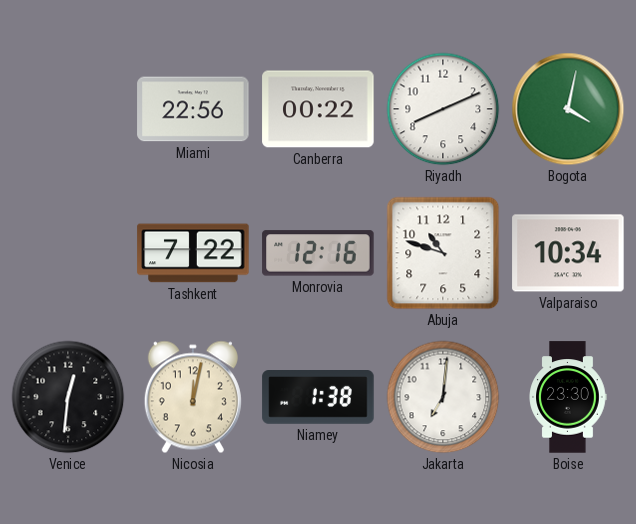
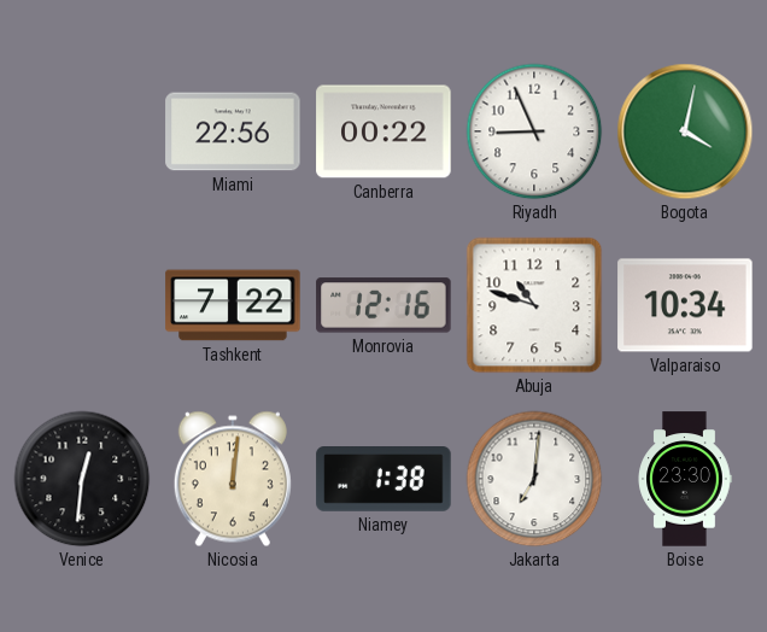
Riyadh: 8:11 -> 8:56 (534, 131)
Nicosia: 12:02 -> 12:01 (233, 479)
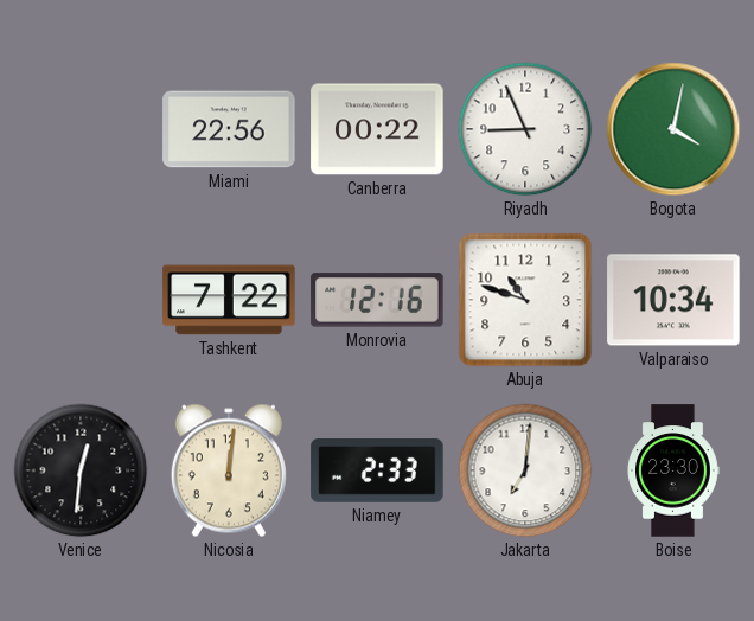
Niamey: 1:38 -> 2:33 (377, 472)
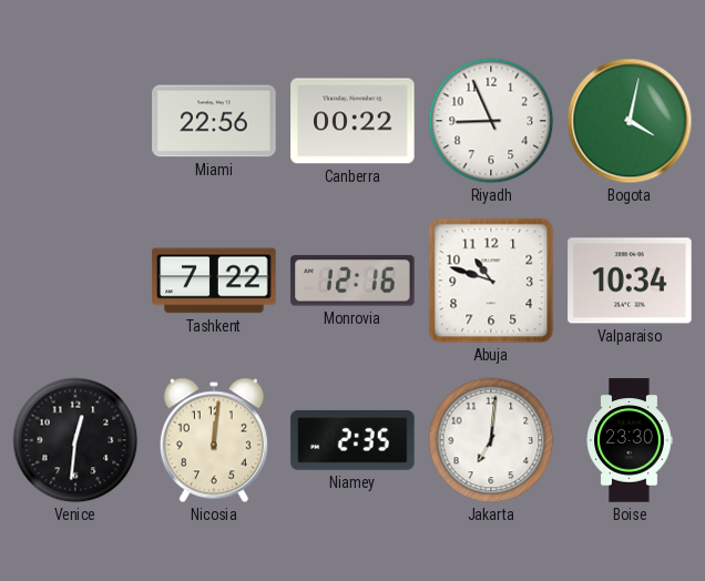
Niamey: 2:33 -> 2:35 (352, 441)
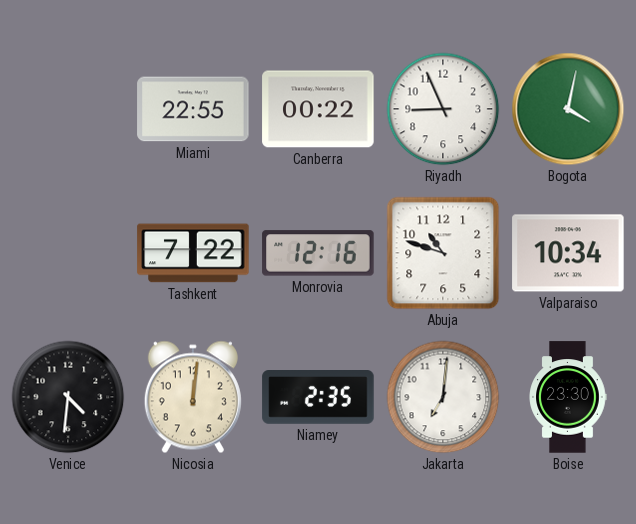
Miami: 22:56 -> 22:55 (193, 109)
Venice: 12:31 -> 4:31 (68, 397)
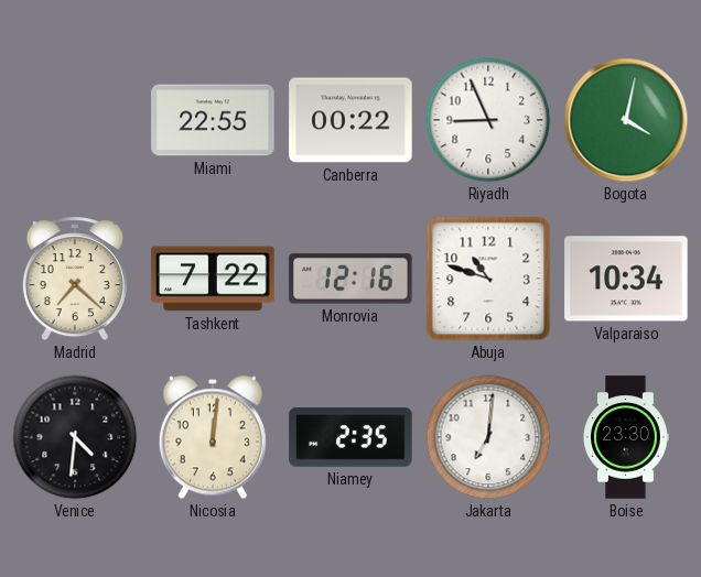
Madrid: none -> 7:22 (75, 280)
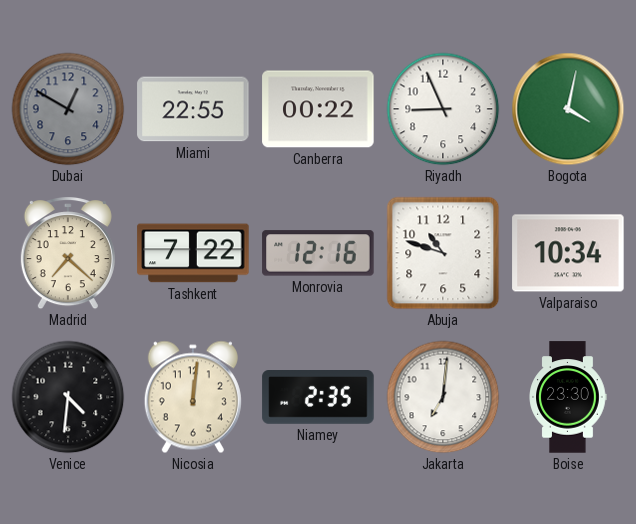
Dubai: none -> 12:50 (68, 109)
